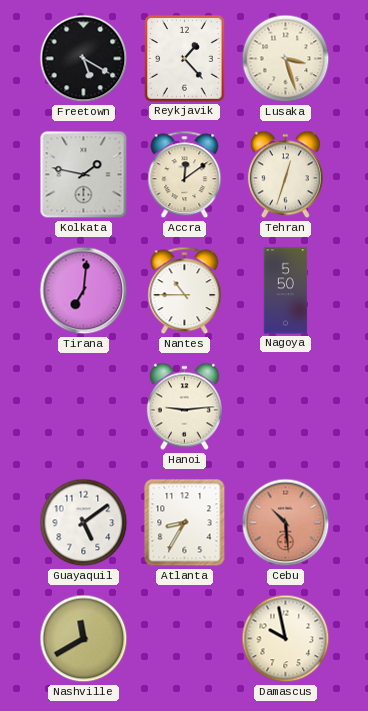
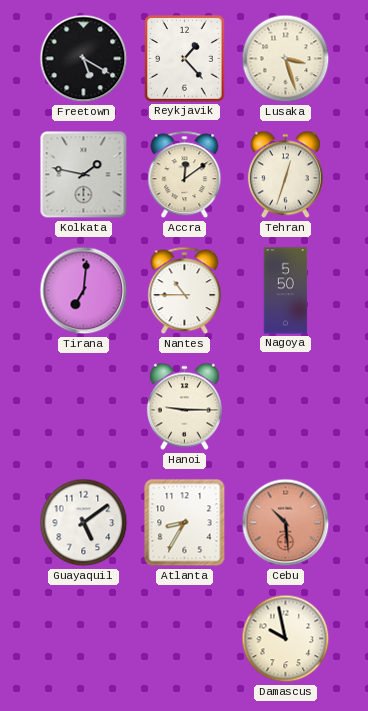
Hanoi: 9:14 -> 9:15 (184, 407)
Nashville: 11:40 -> none (84, 639)
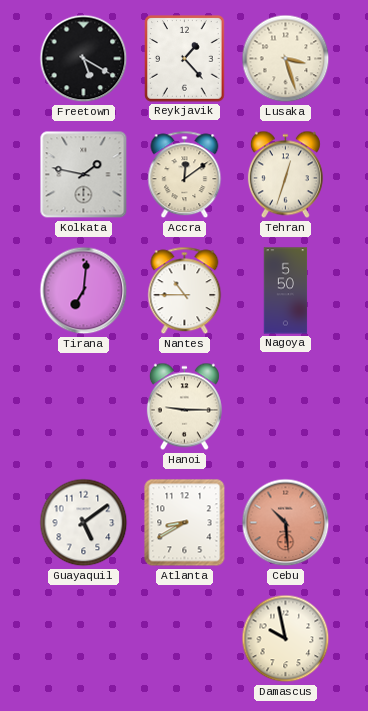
Atlanta: 8:35 -> 8:40 (185, 523)
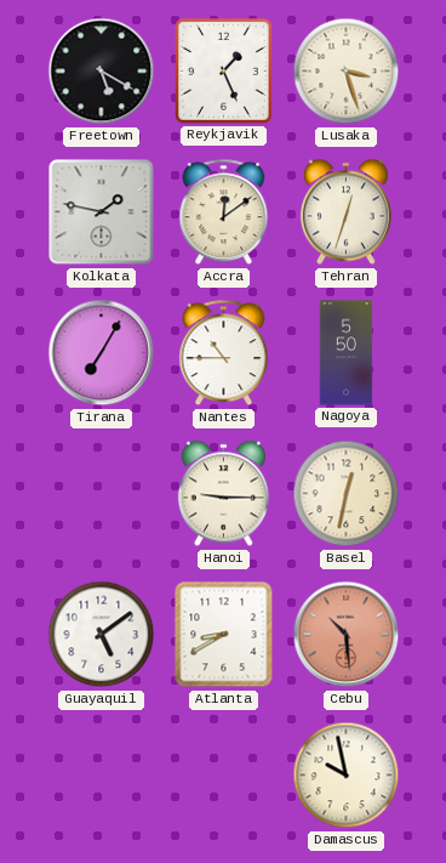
Reykjavik: 1:23 -> 1:26 (224, 72)
Tirana: 7:01 -> 7:05 (102, 353)
Basel: none -> 12:32 (347, 494)
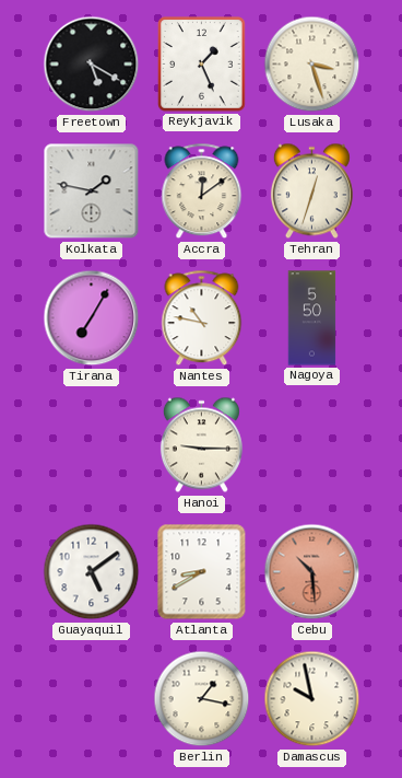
Nantes: 10:45 -> 10:47 (202, 318)
Basel: 12:32 -> none (347, 494)
Berlin: none -> 1:17 (202, 699)
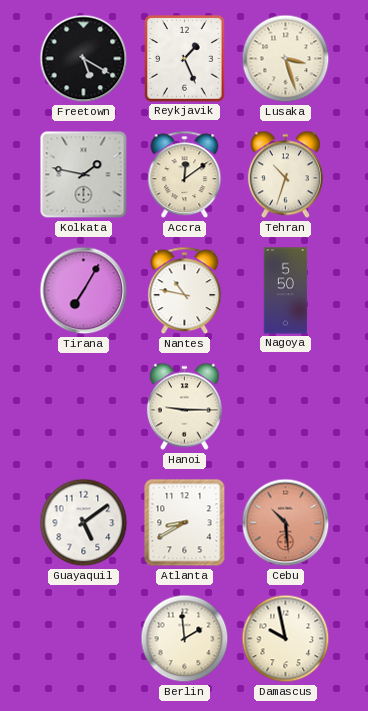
Tehran: 12:33 -> 10:33 (285, 175)
Berlin: 1:17 -> 1:59 (185, 639)
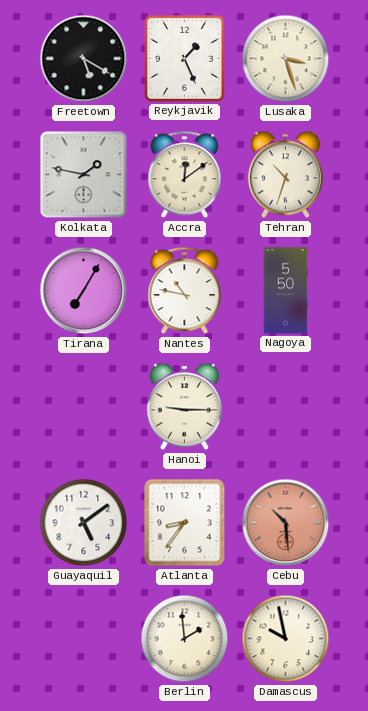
Atlanta: 8:40 -> 8:36 (185, 523)
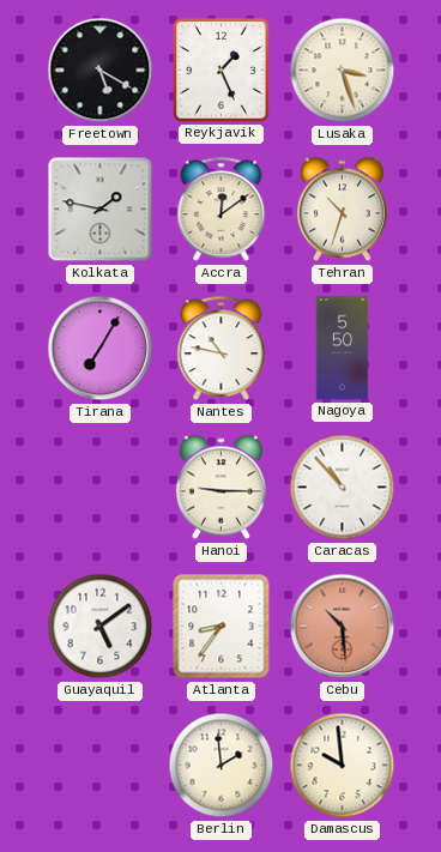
Caracas: none -> 10:53 (343, 488)
Damascus: 9:58 -> 9:59 (343, 766)
